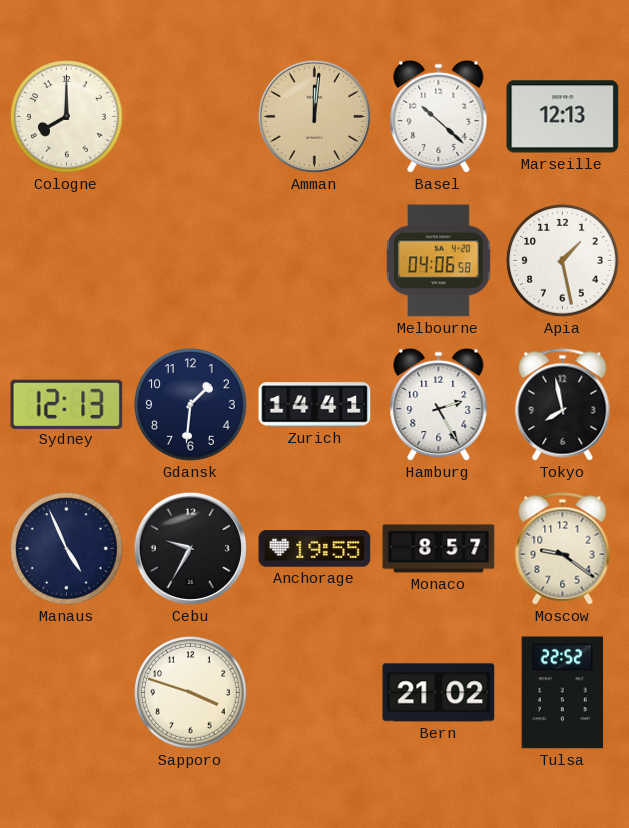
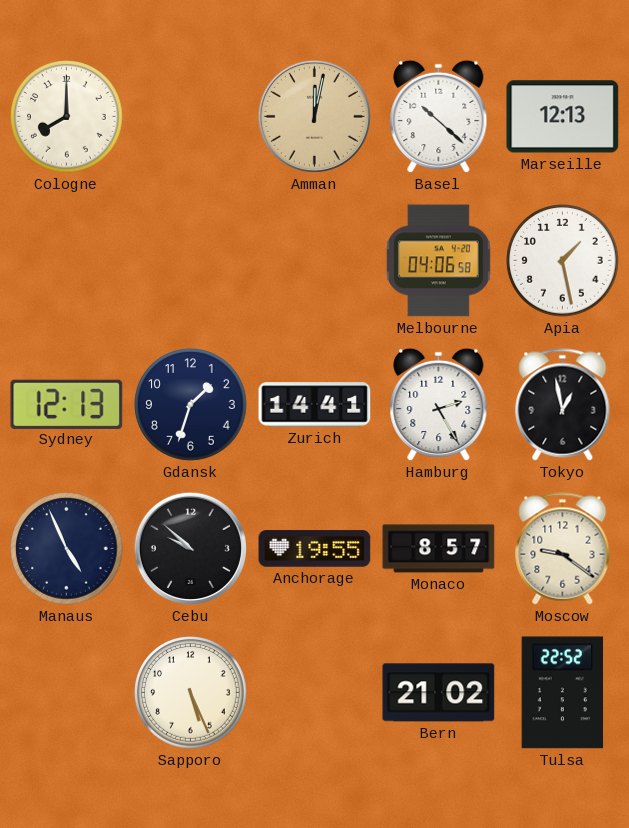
Amman: 12:01 -> 12:02 (314, 116)
Gdansk: 1:31 -> 1:33 (191, 405)
Tokyo: 7:58 -> 12:58 (563, 405)
Cebu: 9:35 -> 9:52 (190, 548)
Sapporo: 3:48 -> 5:26 (191, 693)
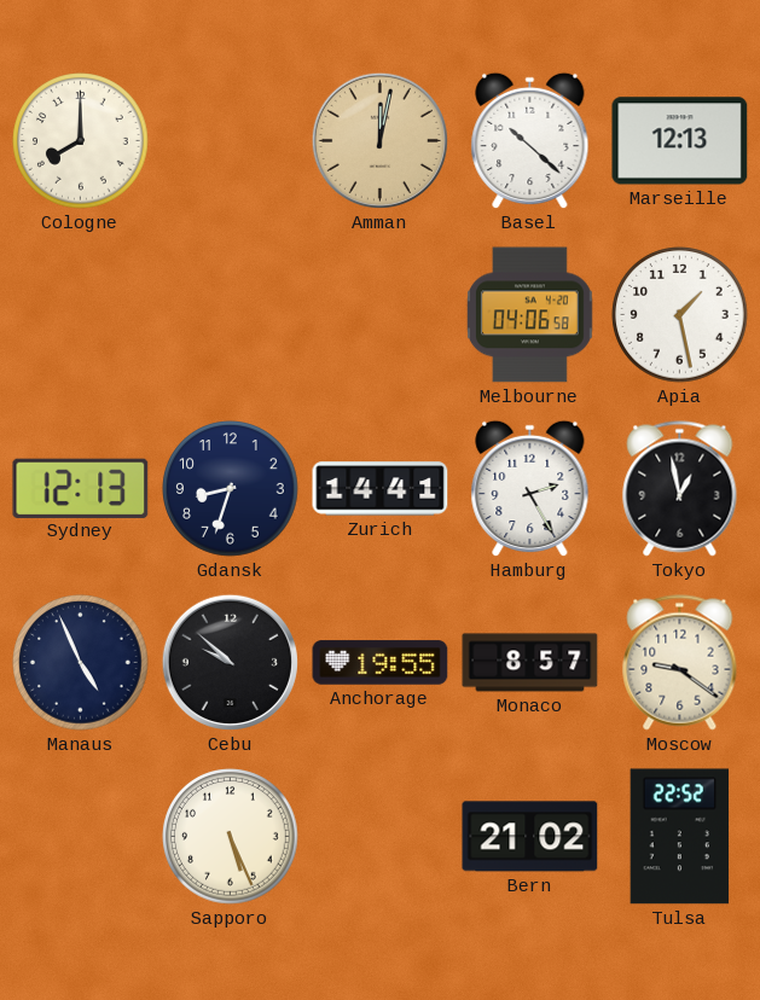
Gdansk: 1:33 -> 8:33 (231, 489)
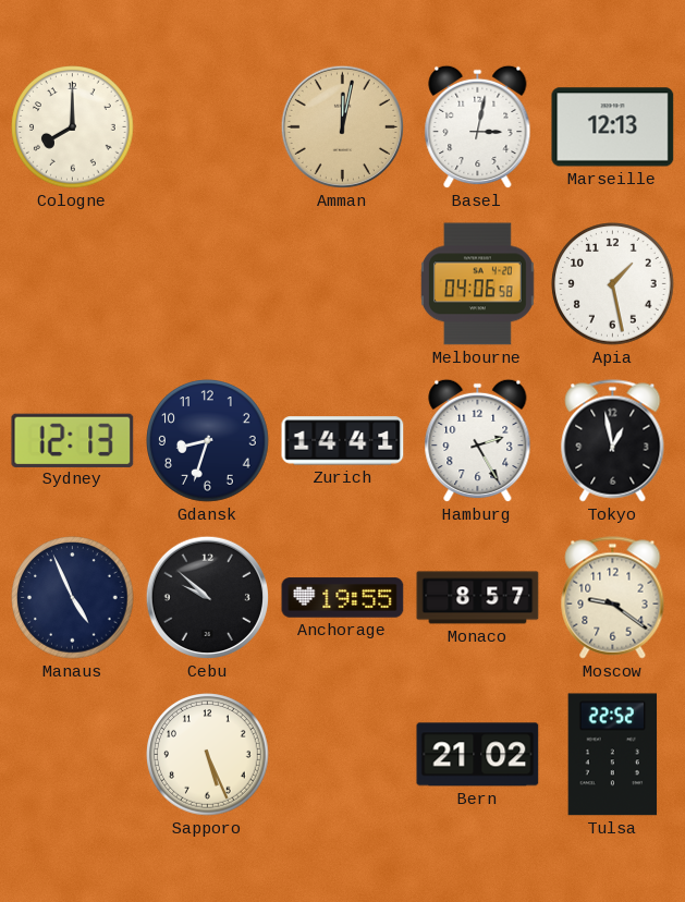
Basel: 10:22 -> 3:02 (478, 127)
